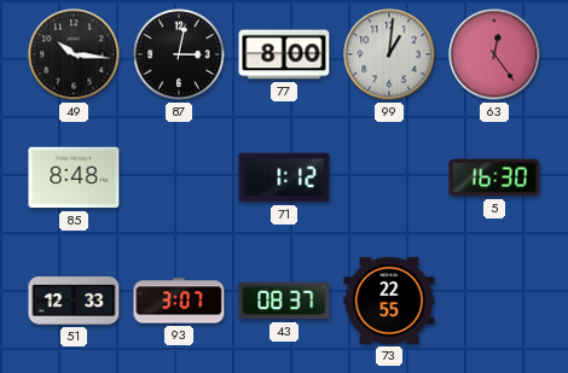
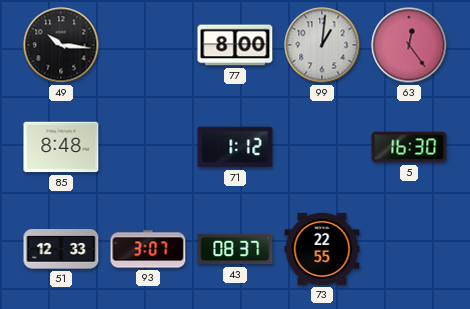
87: 3:02 -> none (179, 54)
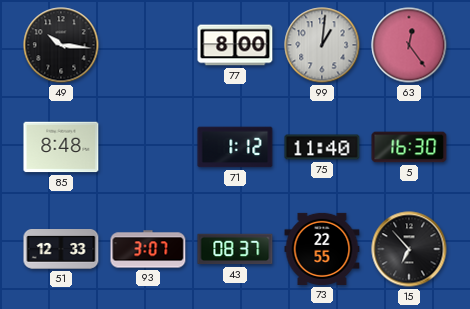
75: none -> 11:40 (322, 147)
15: none -> 6:53 (409, 249)
